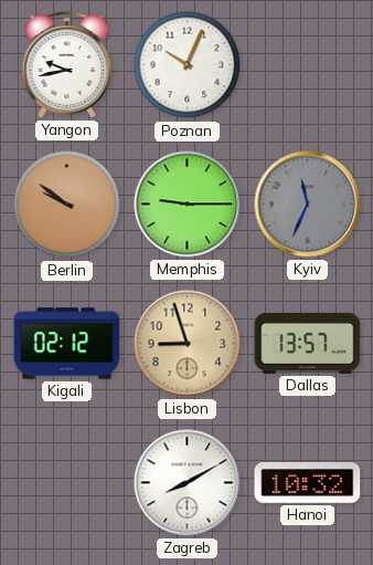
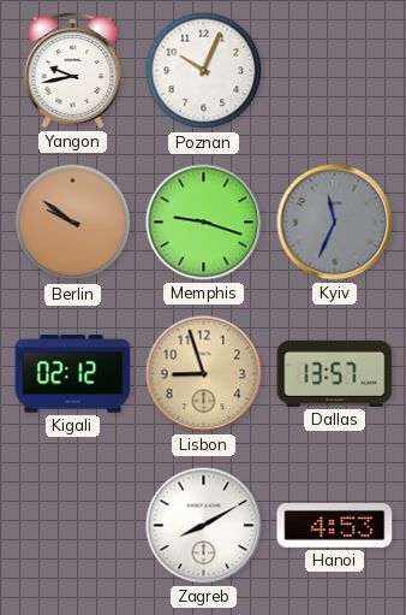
Memphis: 9:15 -> 9:18 (204, 223)
Hanoi: 10:32 -> 4:53 (335, 525)
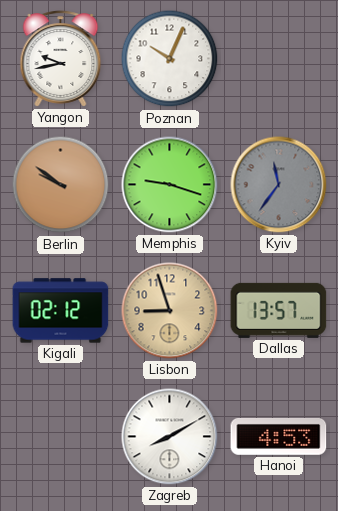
Kyiv: 11:34 -> 11:36 (279, 185)
